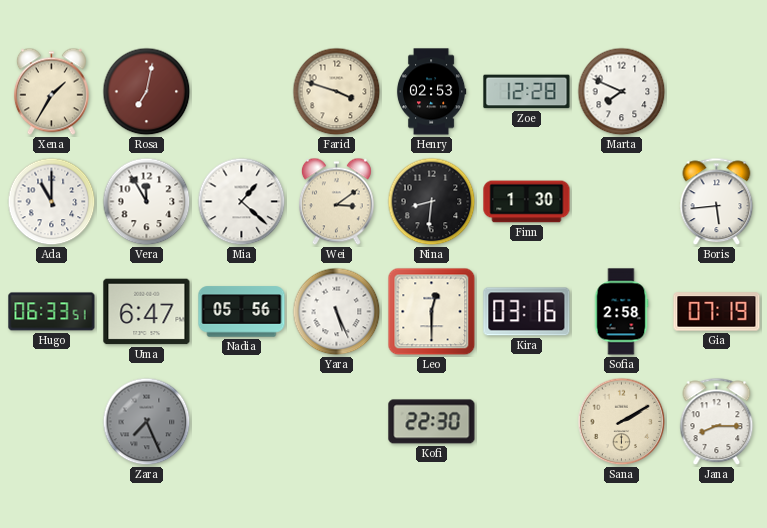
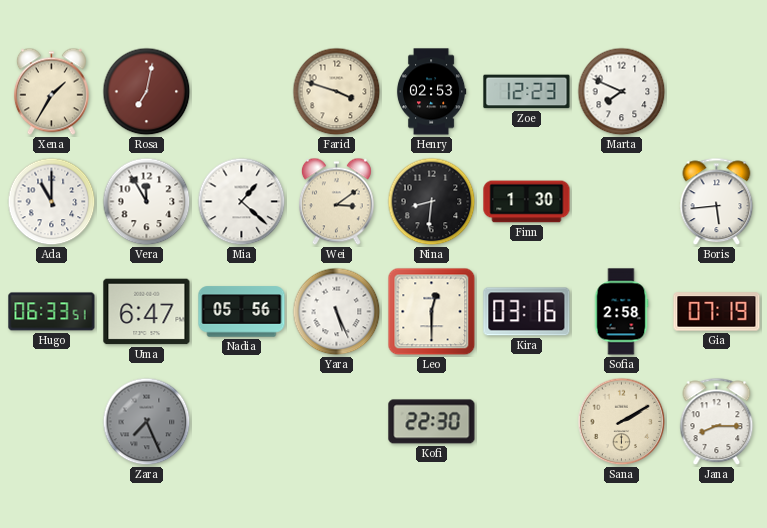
Zoe: 12:28 -> 12:23 (527, 92)
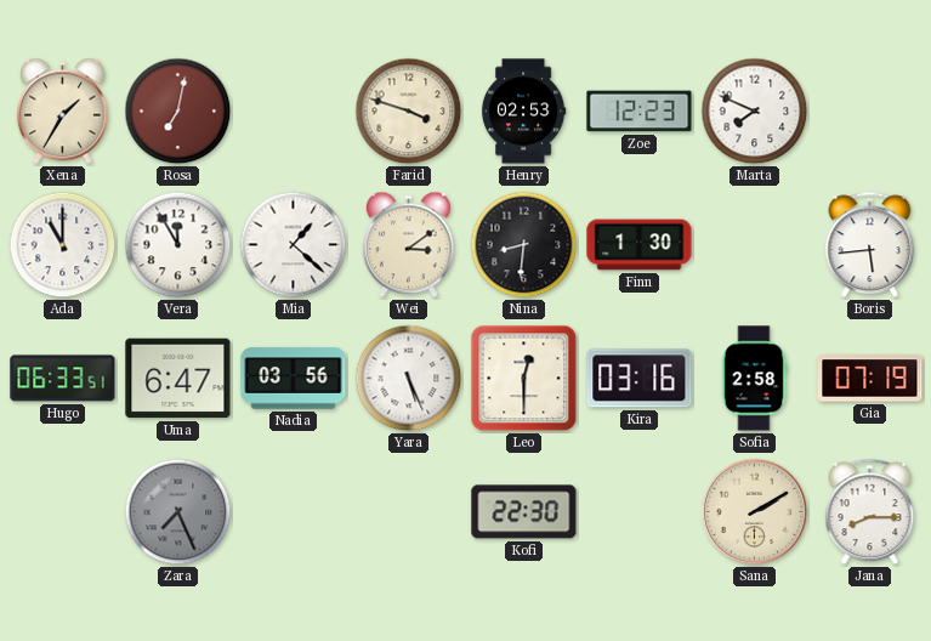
Nadia: 05:56 -> 03:56 (294, 379)
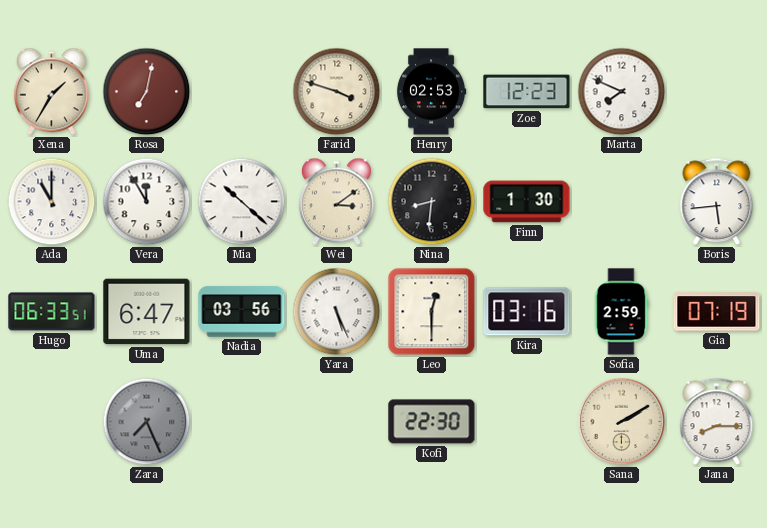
Mia: 1:22 -> 10:22 (242, 202)
Sofia: 2:58 -> 2:59 (621, 312)
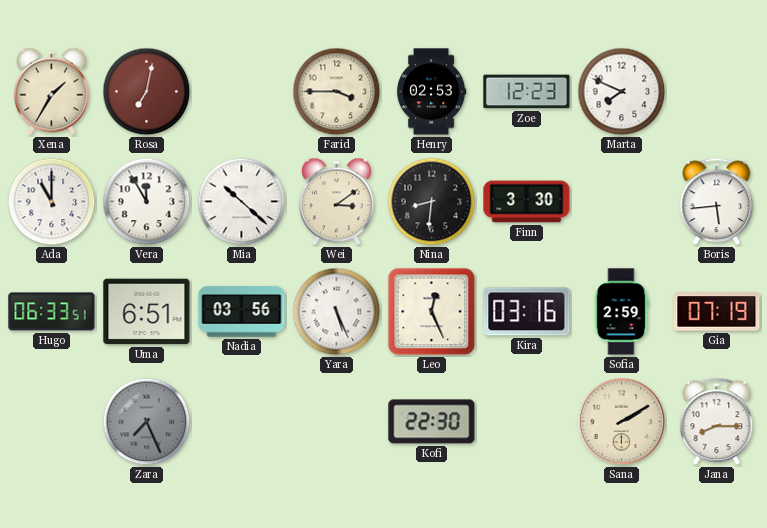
Farid: 3:48 -> 3:45 (337, 92)
Finn: 1:30 -> 3:30 (527, 202)
Uma: 6:47 -> 6:51 (147, 312)
Leo: 12:30 -> 12:26 (432, 312)
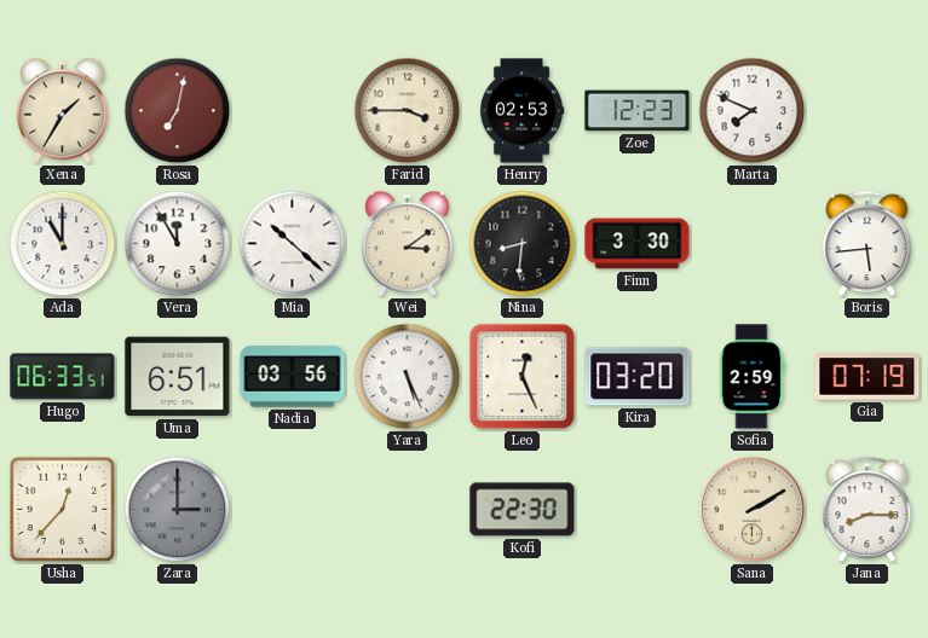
Kira: 03:16 -> 03:20 (638, 377)
Usha: none -> 12:37 (63, 510)
Zara: 7:26 -> 3:00 (178, 510)
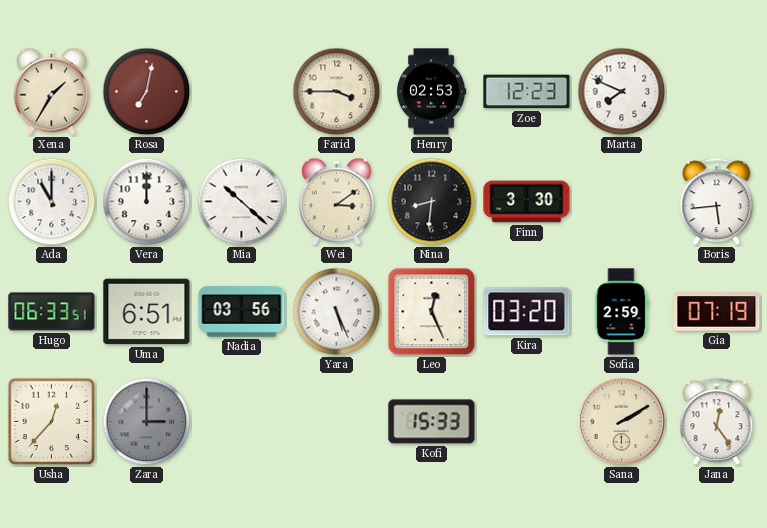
Vera: 11:55 -> 12:00 (147, 202)
Kofi: 22:30 -> 15:33 (432, 422)
Jana: 8:15 -> 12:24 (717, 422)
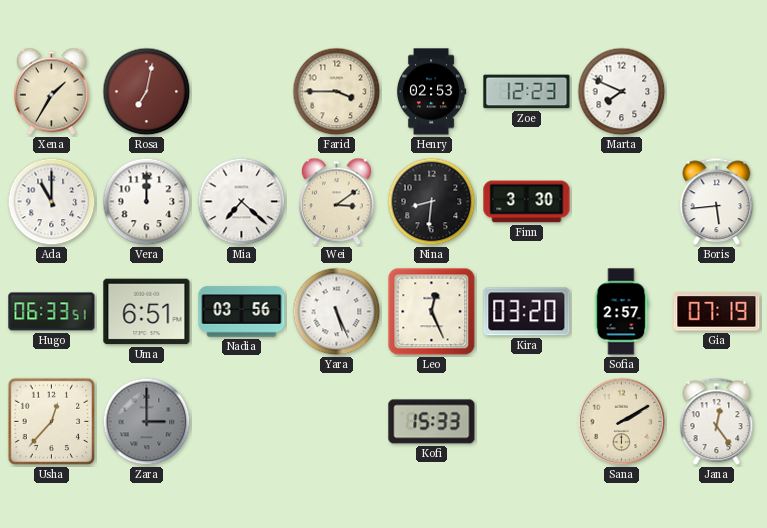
Mia: 10:22 -> 7:22 (242, 202)
Sofia: 2:59 -> 2:57 (621, 312)
